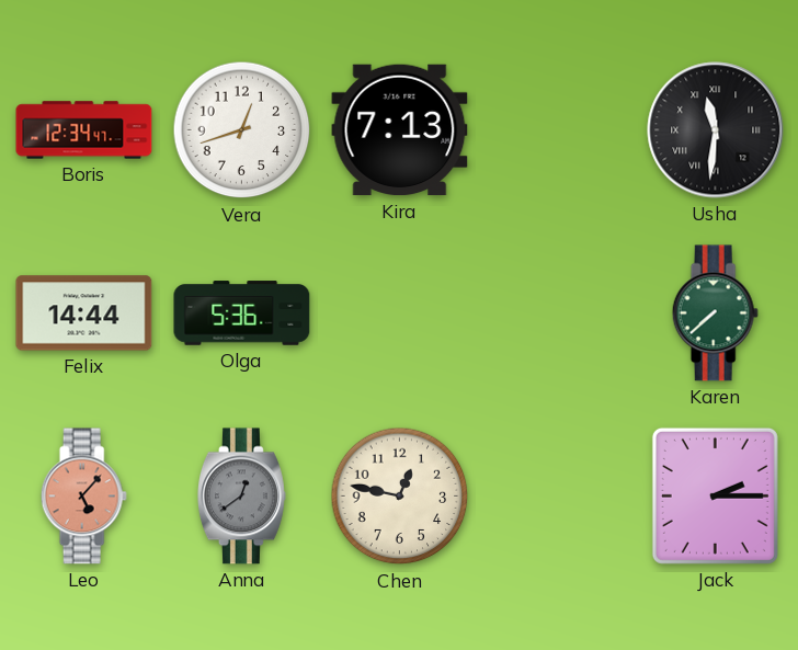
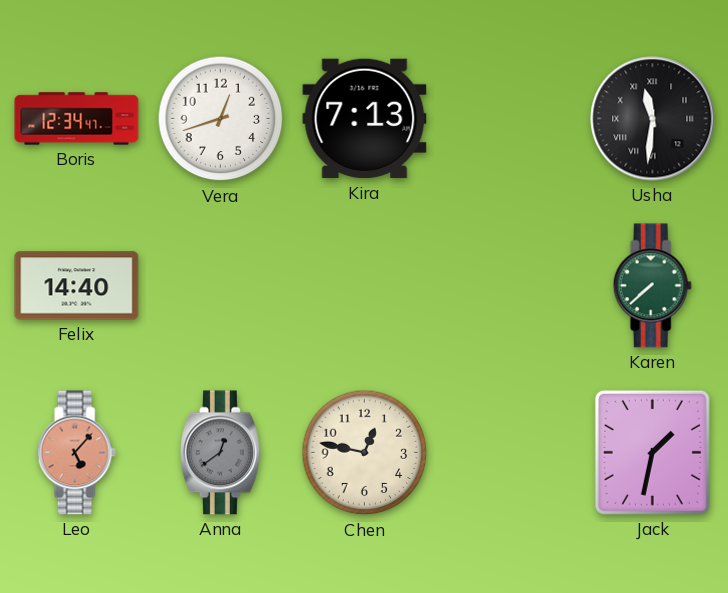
Felix: 14:44 -> 14:40 (77, 286)
Olga: 5:36 -> none (242, 313)
Jack: 2:15 -> 1:32 (652, 452)
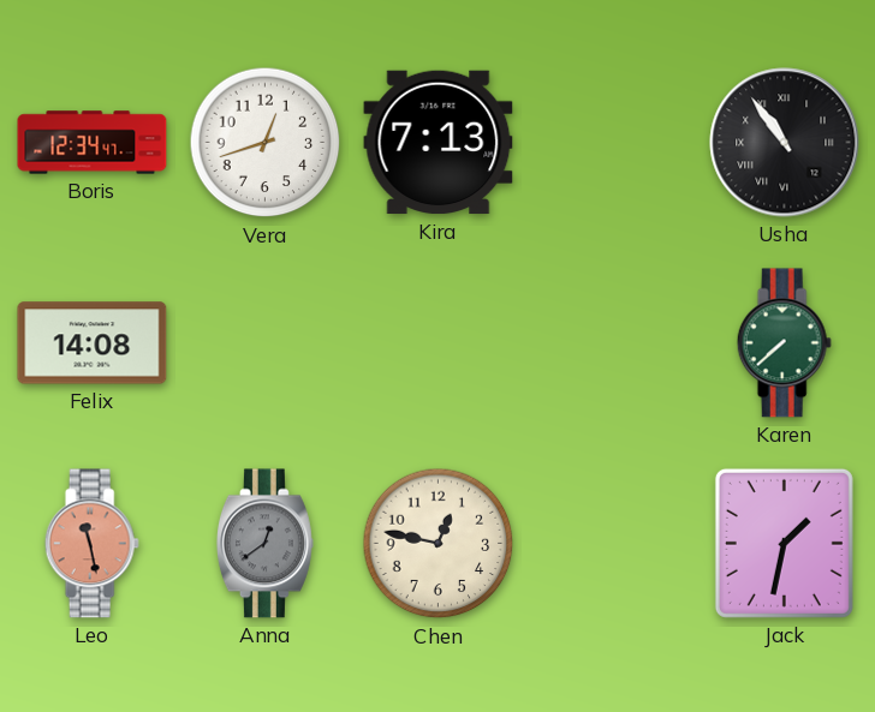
Usha: 11:31 -> 10:54 (785, 143)
Felix: 14:40 -> 14:08 (93, 343)
Leo: 5:07 -> 11:28 (91, 544)
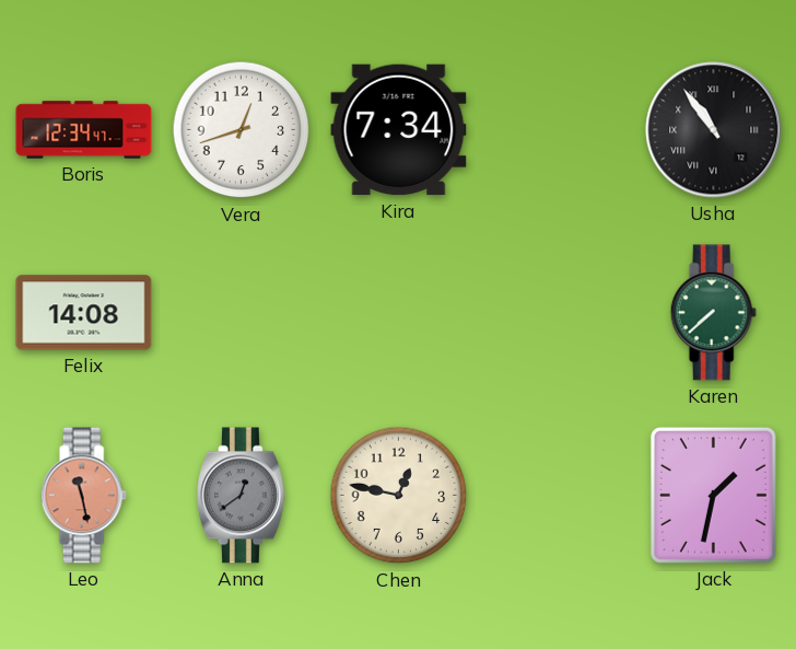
Kira: 7:13 -> 7:34 (399, 130)
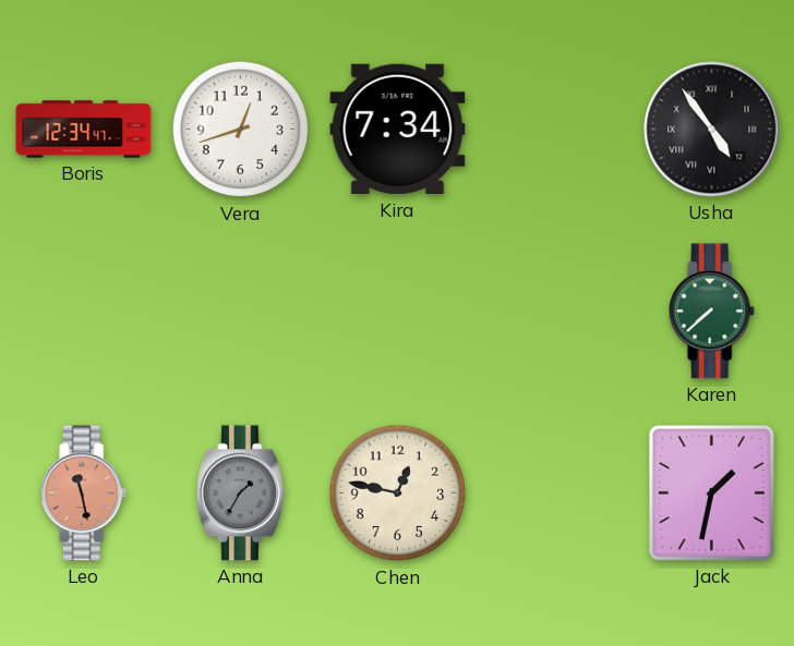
Usha: 10:54 -> 4:54 (712, 130)
Felix: 14:08 -> none (84, 313)
Anna: 12:39 -> 1:35 (240, 493)
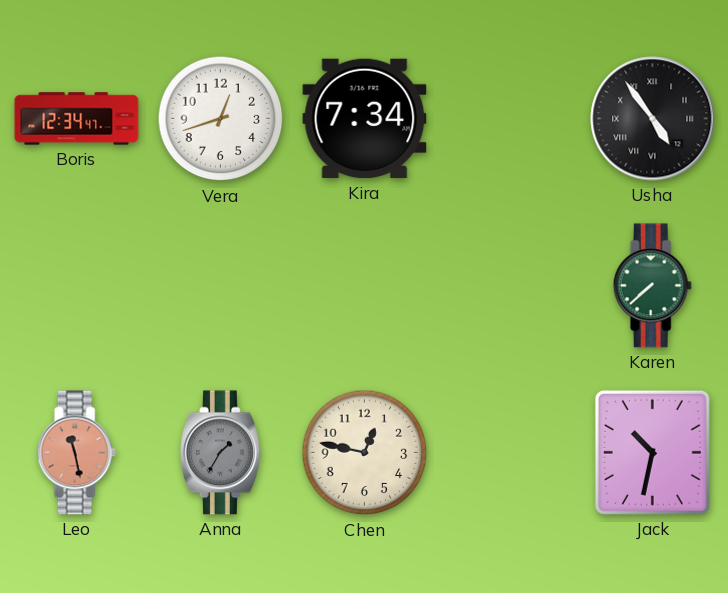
Jack: 1:32 -> 10:32 (652, 452)
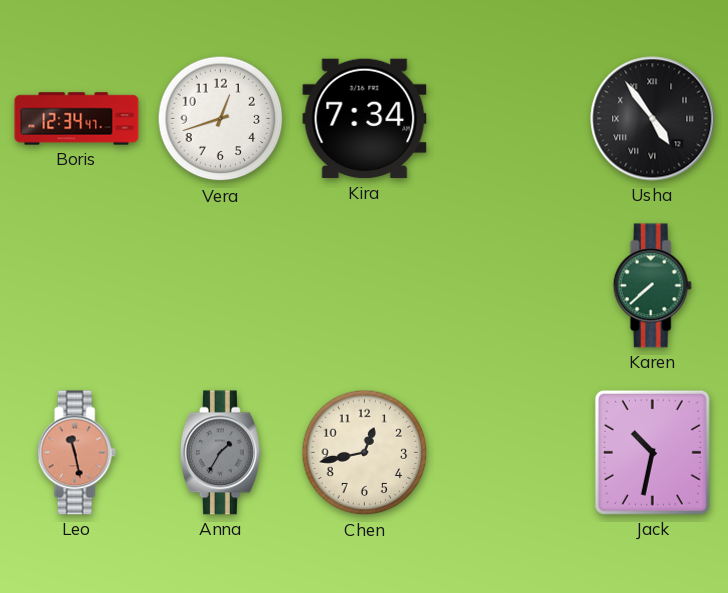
Chen: 12:47 -> 12:43 (365, 453)
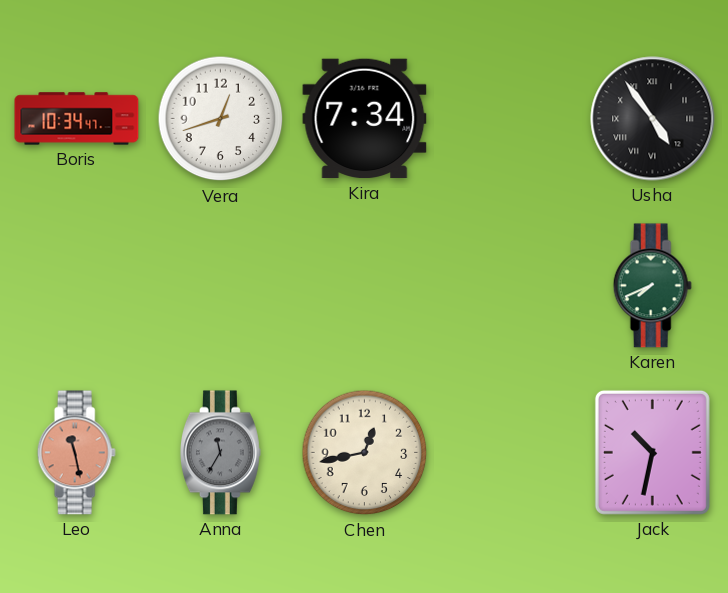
Boris: 12:34 -> 10:34 (77, 119)
Karen: 7:38 -> 7:41 (652, 286)
Anna: 1:35 -> 11:35 (220, 453)
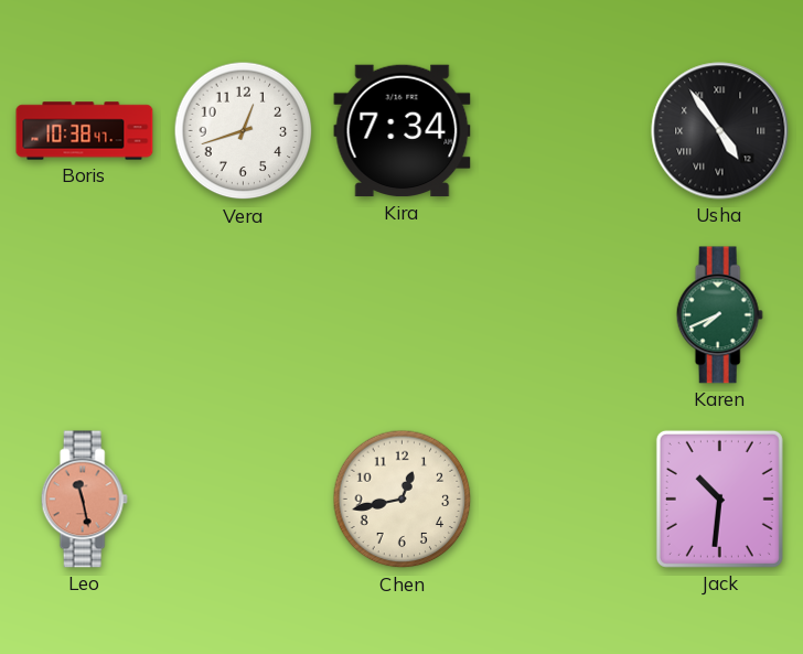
Boris: 10:34 -> 10:38 (85, 131)
Anna: 11:35 -> none (220, 453)
Jack: 10:32 -> 10:31 (719, 498)
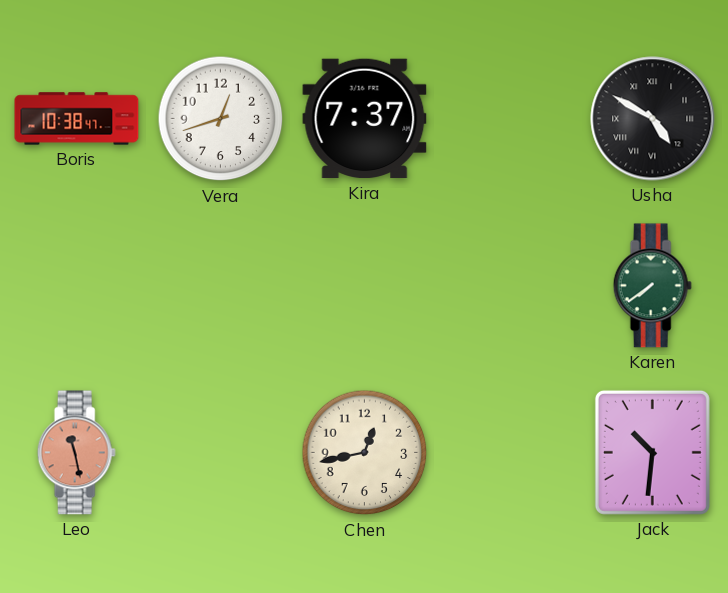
Kira: 7:34 -> 7:37 (365, 119)
Usha: 4:54 -> 4:50 (653, 119)
Karen: 7:41 -> 7:39 (652, 286)
